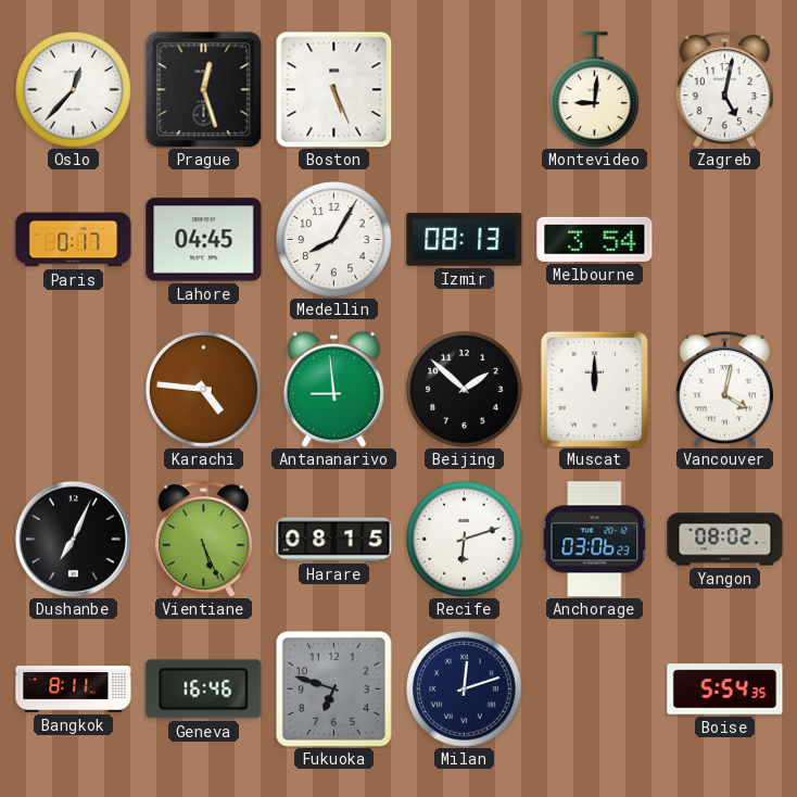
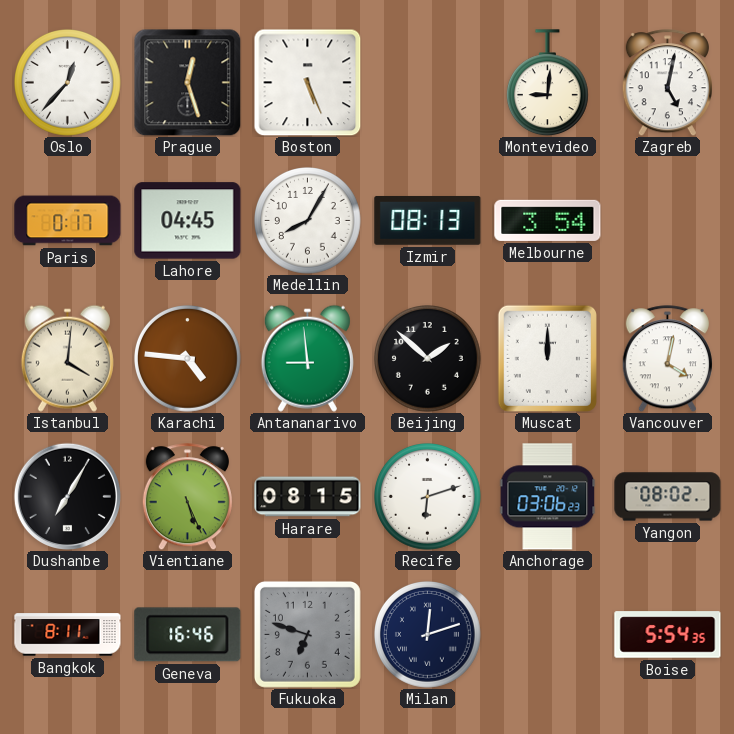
Istanbul: none -> 4:01 (67, 358)
Dushanbe: 7:04 -> 7:05 (67, 496)
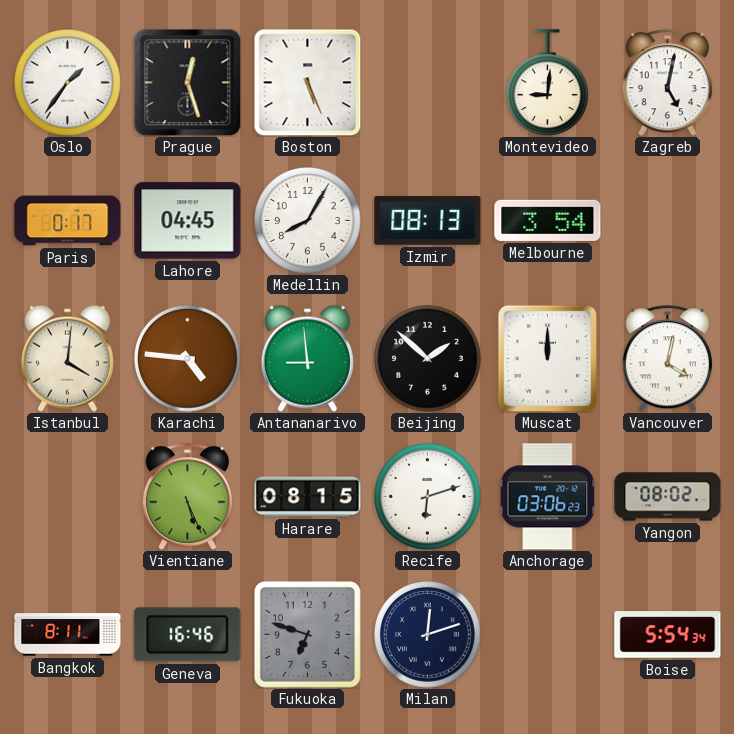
Oslo: 12:37 -> 1:36 (68, 83)
Dushanbe: 7:05 -> none (67, 496)
Boise: 5:54:35 -> 5:54:34 (668, 635)
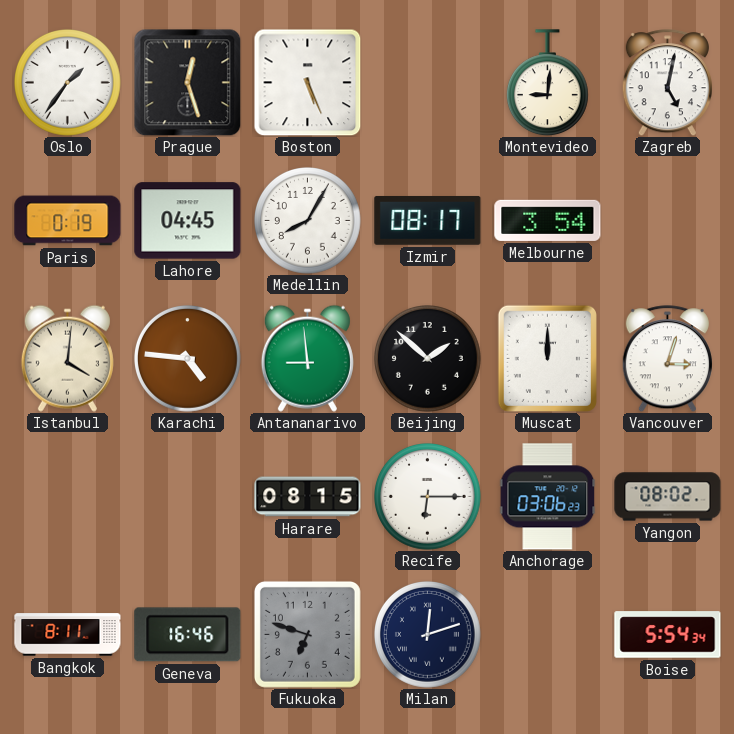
Paris: 0:17 -> 0:19 (68, 221)
Izmir: 08:13 -> 08:17 (428, 220)
Vancouver: 4:02 -> 3:03 (667, 359)
Vientiane: 5:26 -> none (187, 497)
Recife: 6:12 -> 6:15 (428, 497)
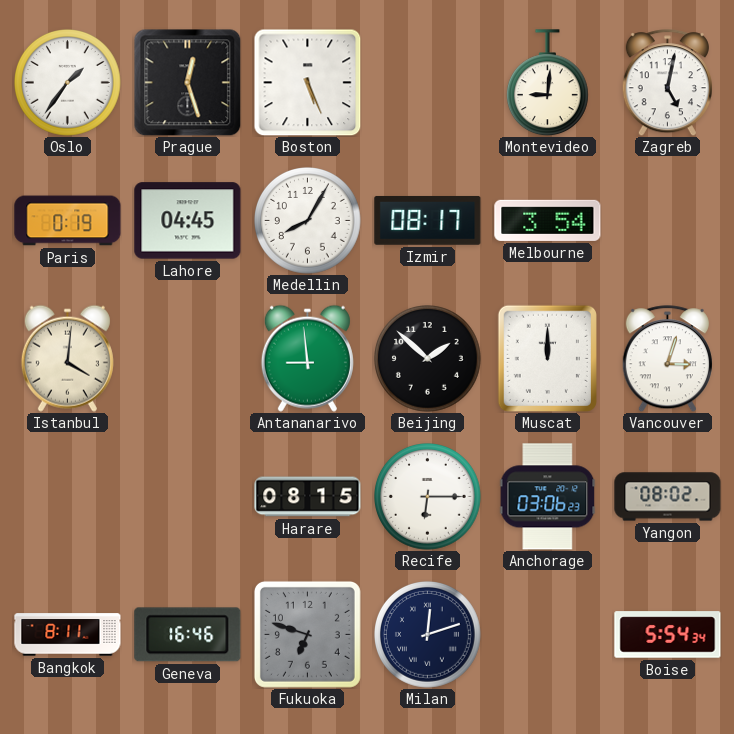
Karachi: 4:46 -> none (188, 359)
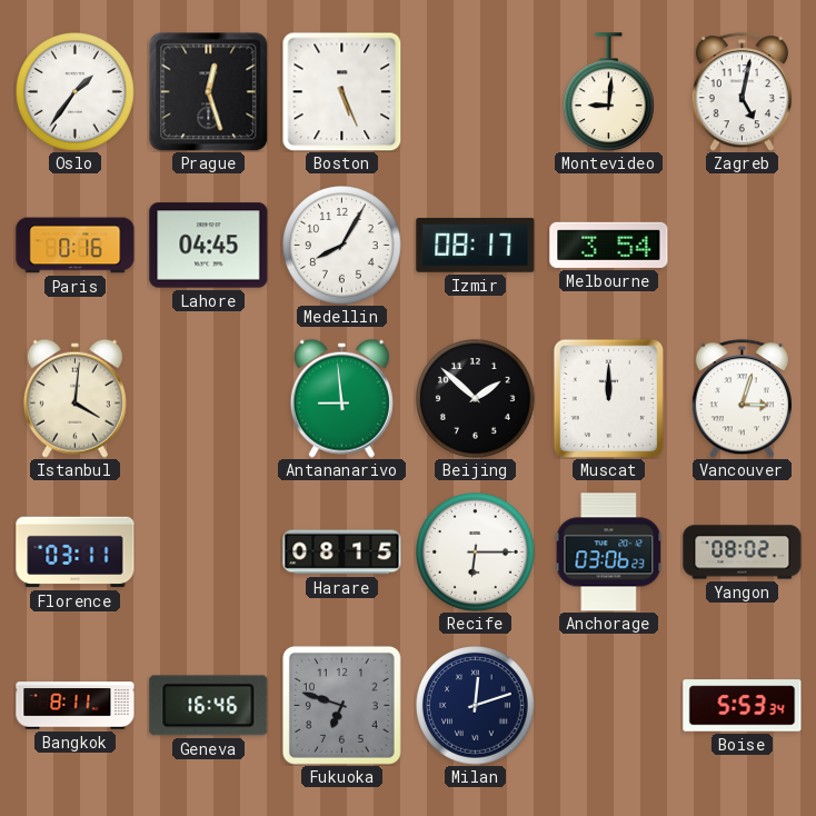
Paris: 0:19 -> 0:16 (76, 246)
Florence: none -> 03:11 (76, 553)
Boise: 5:54 -> 5:53 (743, 706)
